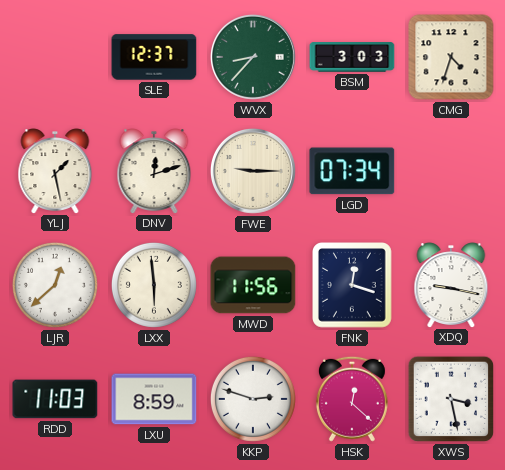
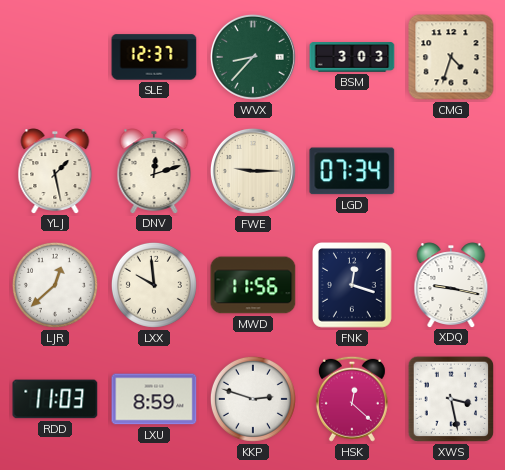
LXX: 5:59 -> 9:59 (154, 285)
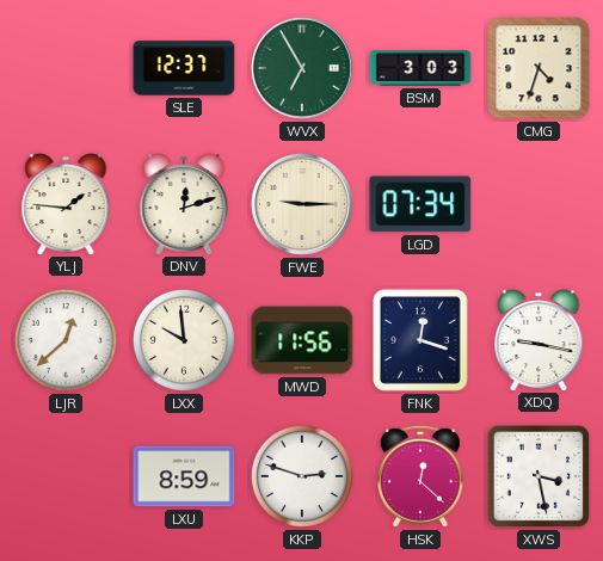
WVX: 8:37 -> 6:55 (302, 68)
YLJ: 1:28 -> 1:46 (66, 204)
RDD: 11:03 -> none (55, 399)
